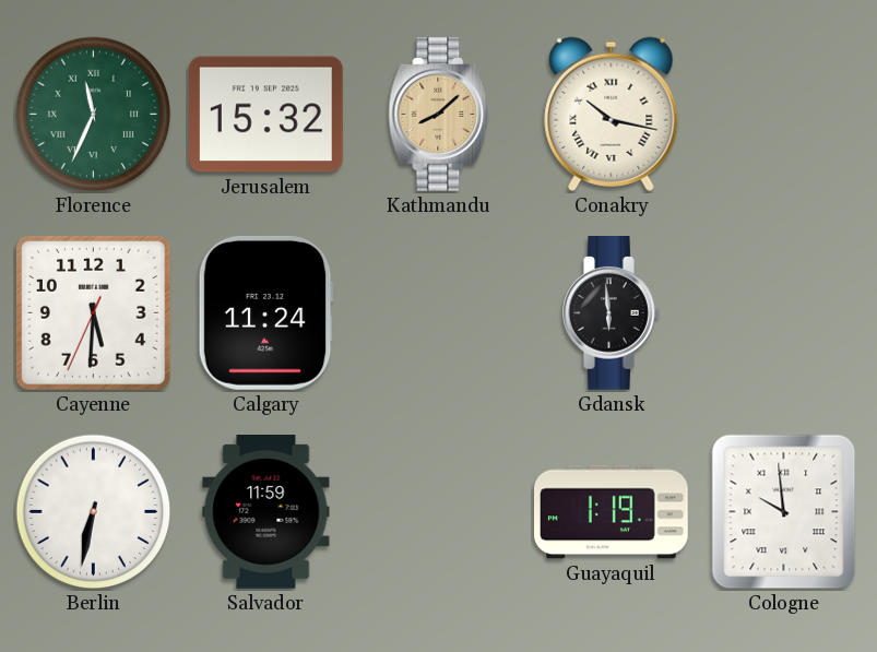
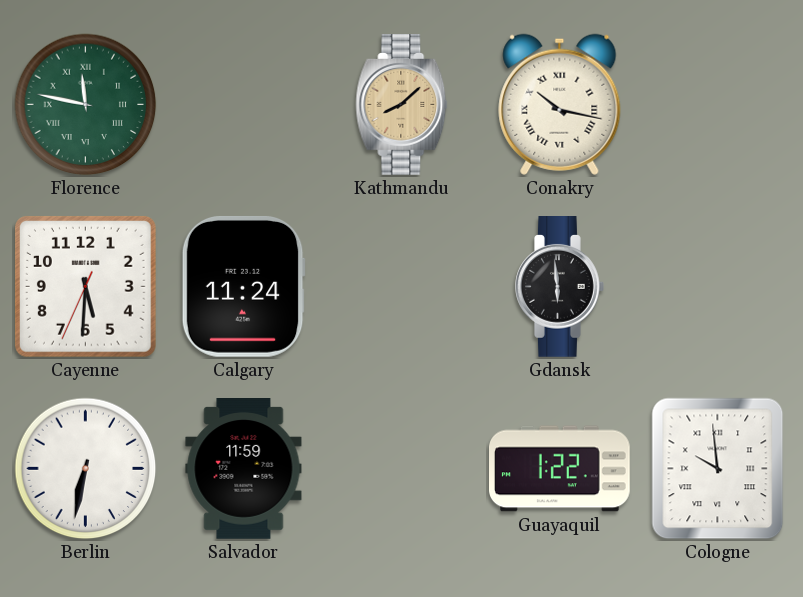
Florence: 11:34 -> 11:47 (86, 105)
Jerusalem: 15:32 -> none (265, 115)
Guayaquil: 1:19 -> 1:22 (560, 469)
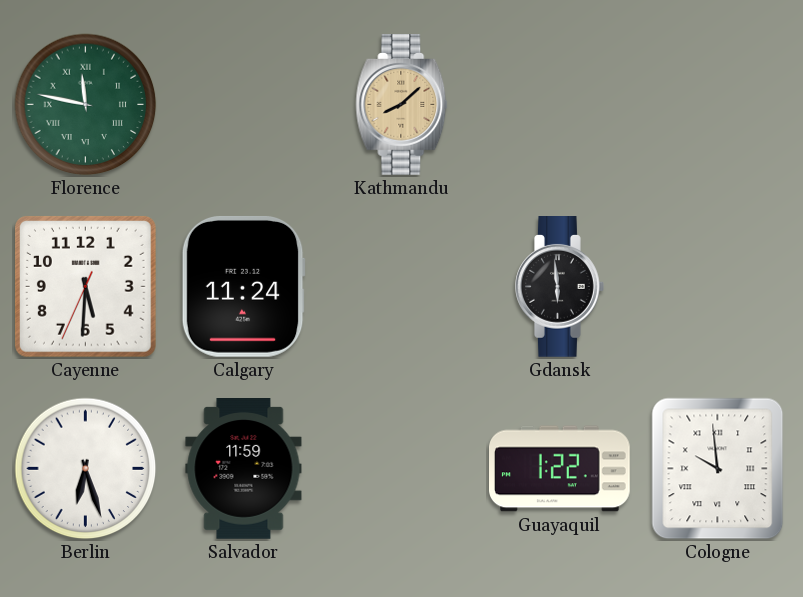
Conakry: 10:17 -> none (560, 104)
Berlin: 6:32 -> 6:27 (86, 469)
